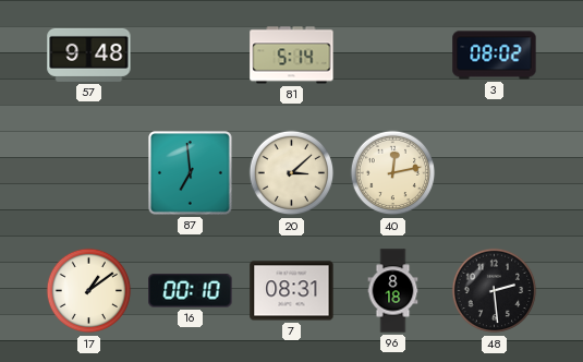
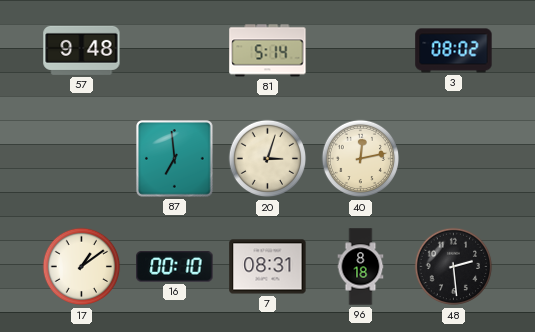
20: 3:08 -> 3:03 (268, 159)
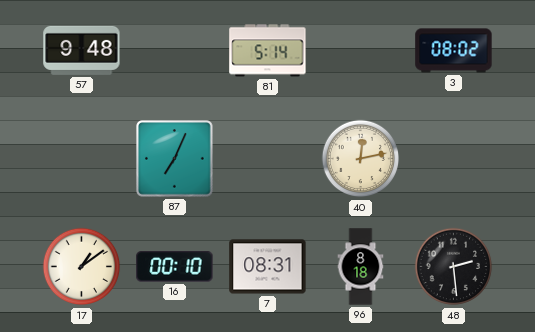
87: 6:59 -> 7:04 (175, 159)
20: 3:03 -> none (268, 159)
